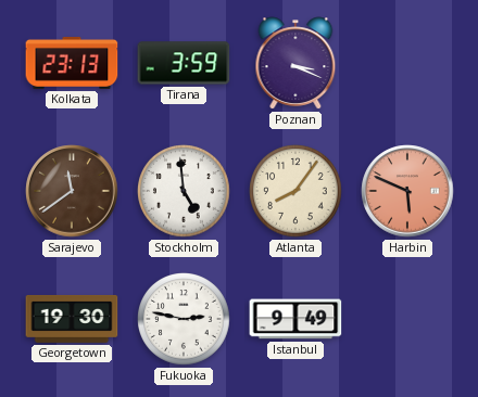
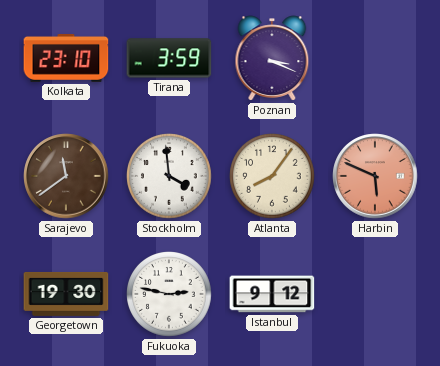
Kolkata: 23:13 -> 23:10 (66, 58)
Stockholm: 4:59 -> 3:59 (170, 177)
Istanbul: 9:49 -> 9:12 (272, 294)
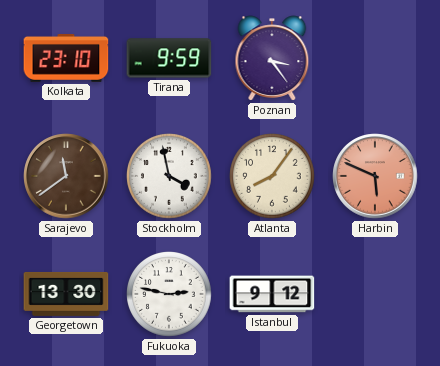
Tirana: 3:59 -> 9:59 (169, 58)
Poznan: 3:19 -> 3:24 (272, 58)
Stockholm: 3:59 -> 3:58 (170, 177)
Georgetown: 19:30 -> 13:30 (66, 294)
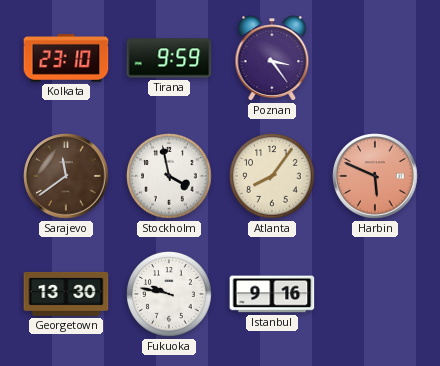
Fukuoka: 2:47 -> 9:47 (170, 295)
Istanbul: 9:12 -> 9:16 (272, 294)
